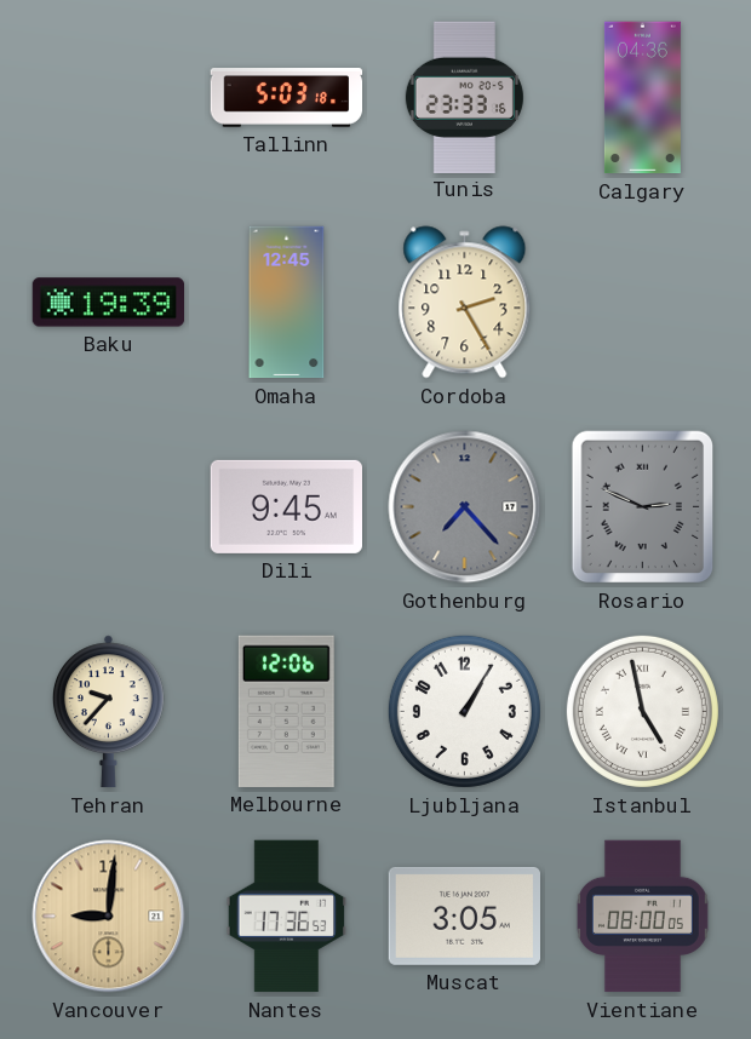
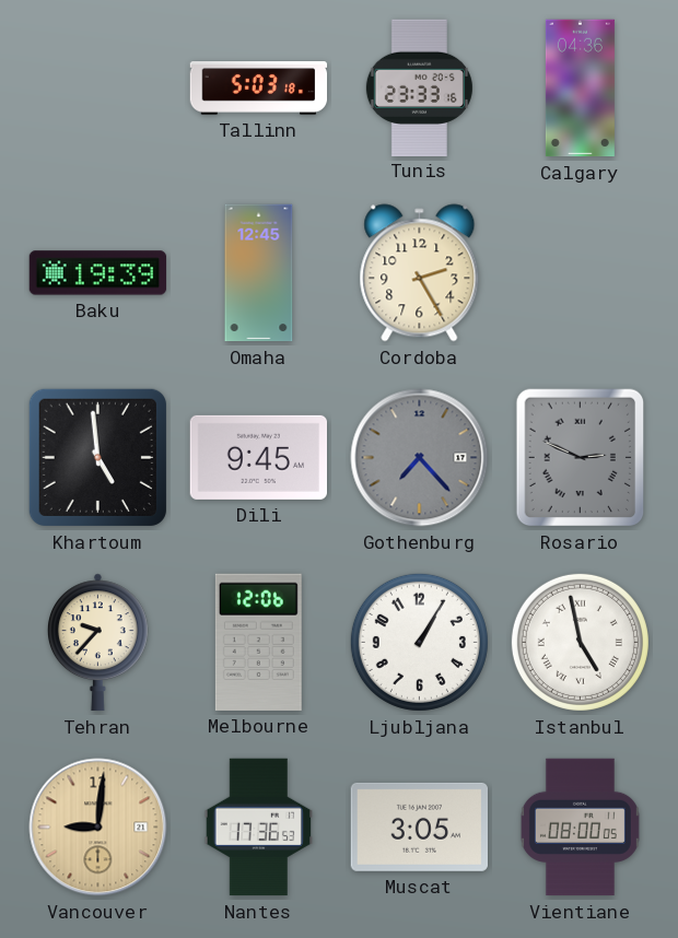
Khartoum: none -> 4:59 (97, 457)
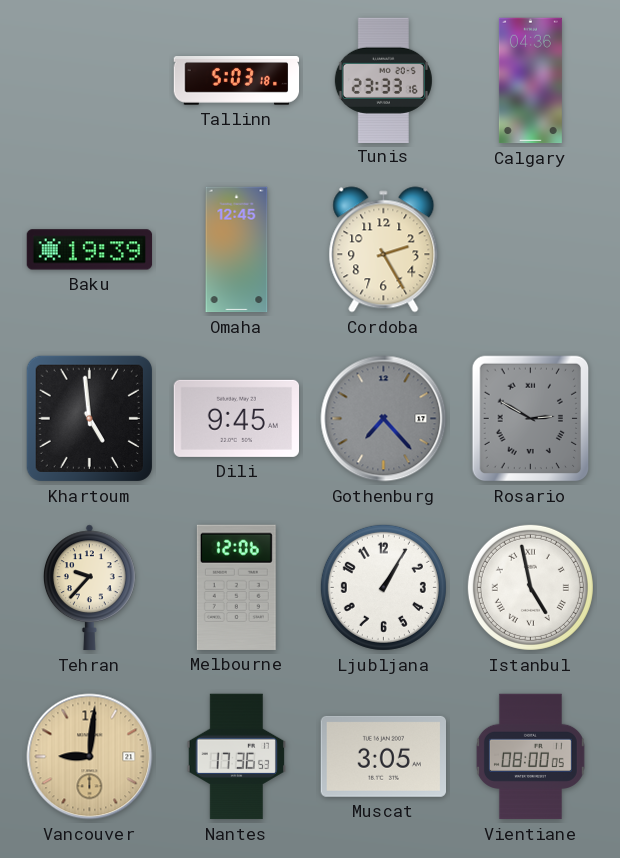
Rosario: 2:49 -> 2:50 (531, 419)
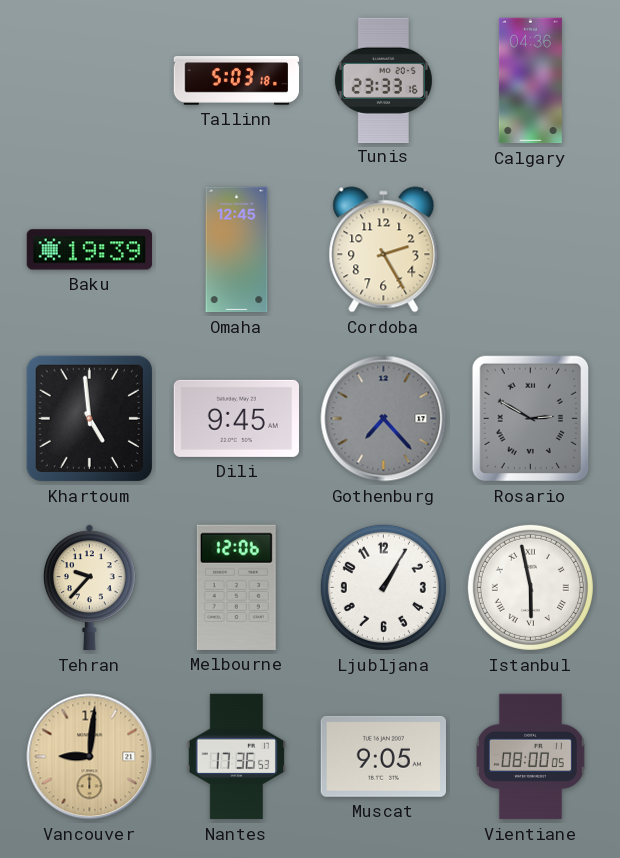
Istanbul: 4:58 -> 5:58 (530, 587)
Muscat: 3:05 -> 9:05 (383, 756)
